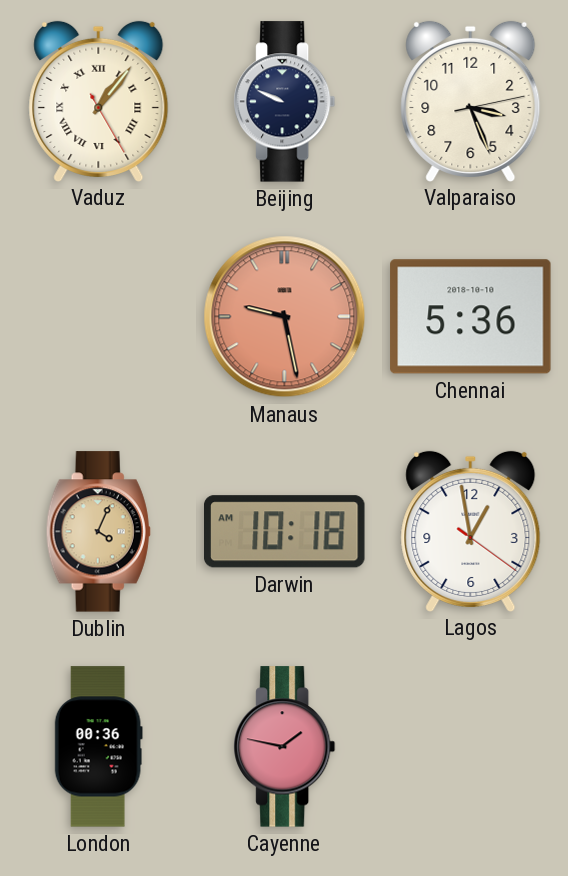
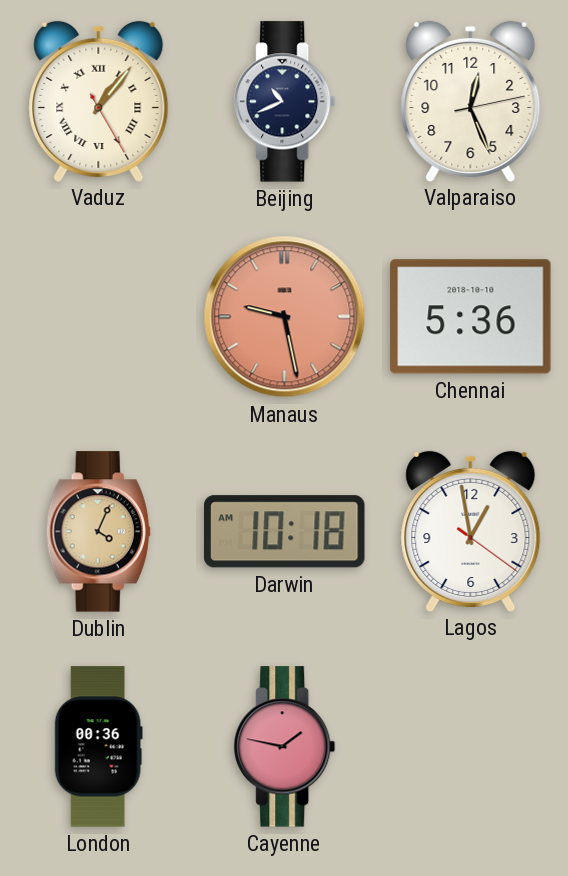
Beijing: 9:49 -> 10:41 (285, 102)
Valparaiso: 3:26 -> 12:26 (471, 101)
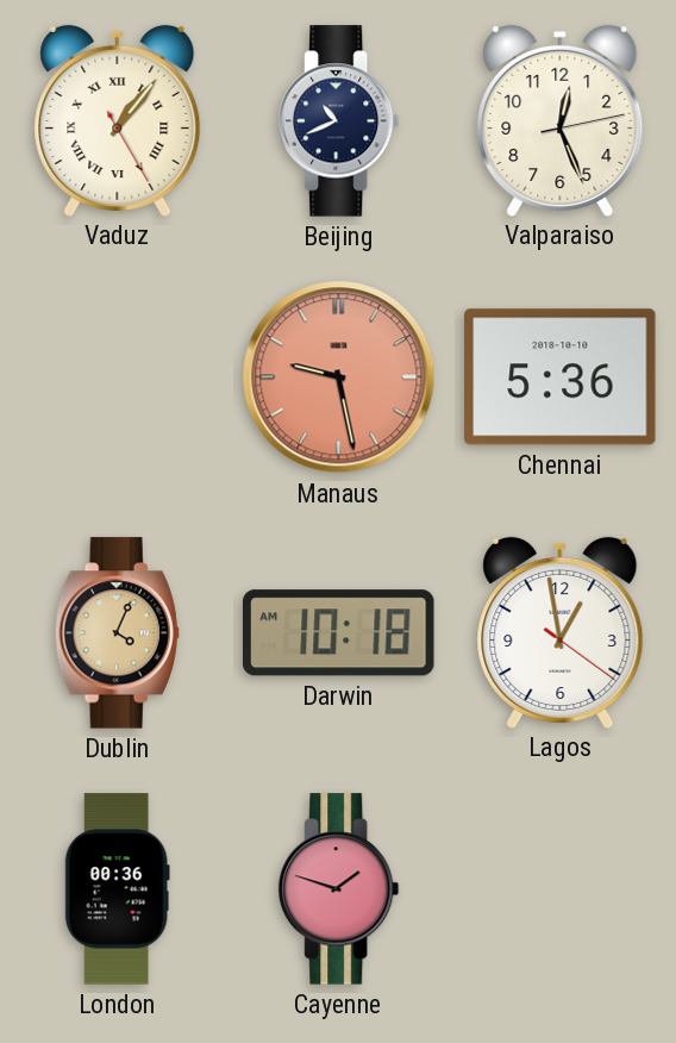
Cayenne: 1:47 -> 1:48 (339, 889)
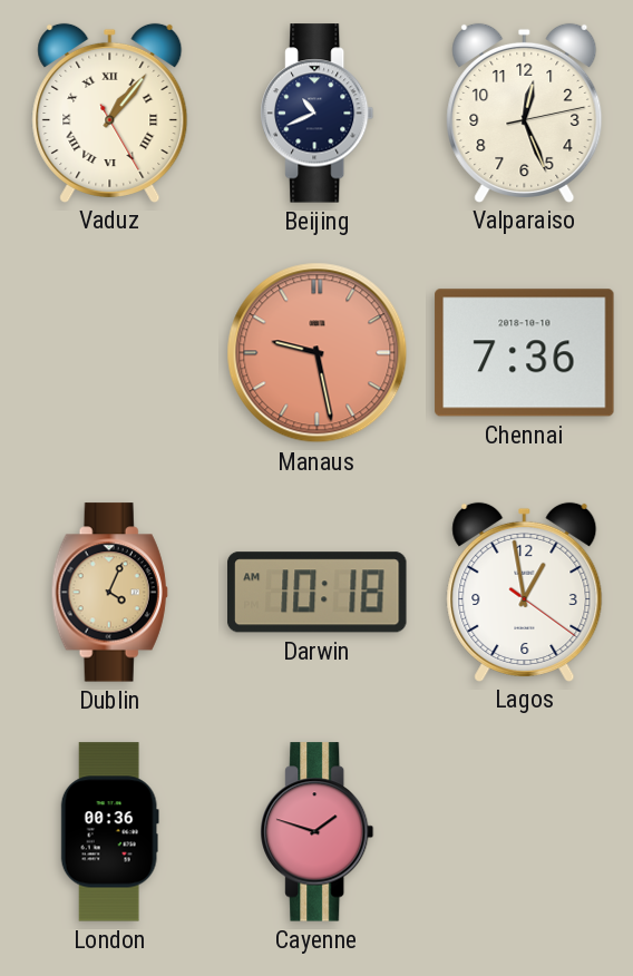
Chennai: 5:36 -> 7:36 (525, 353)
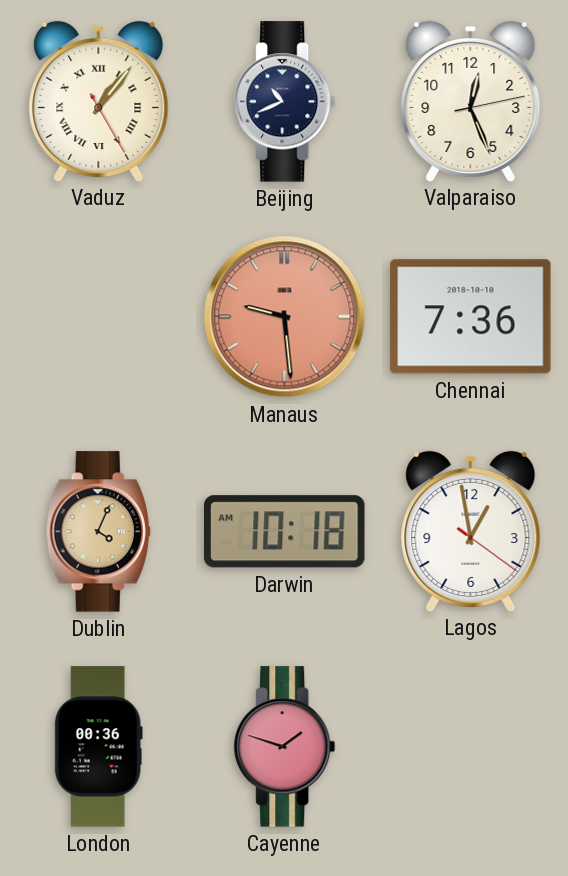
Manaus: 9:28 -> 9:29 (285, 317)
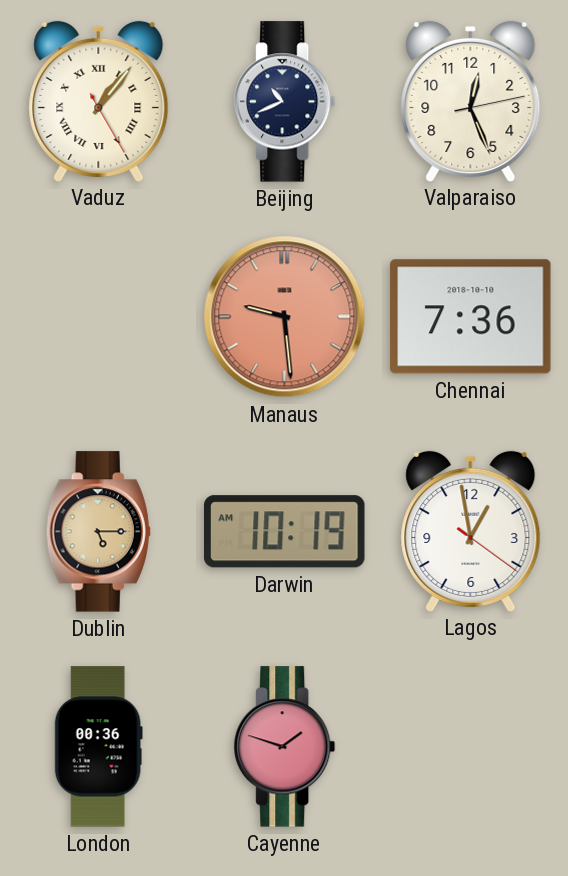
Dublin: 4:04 -> 5:15 (98, 532)
Darwin: 10:18 -> 10:19 (285, 532)
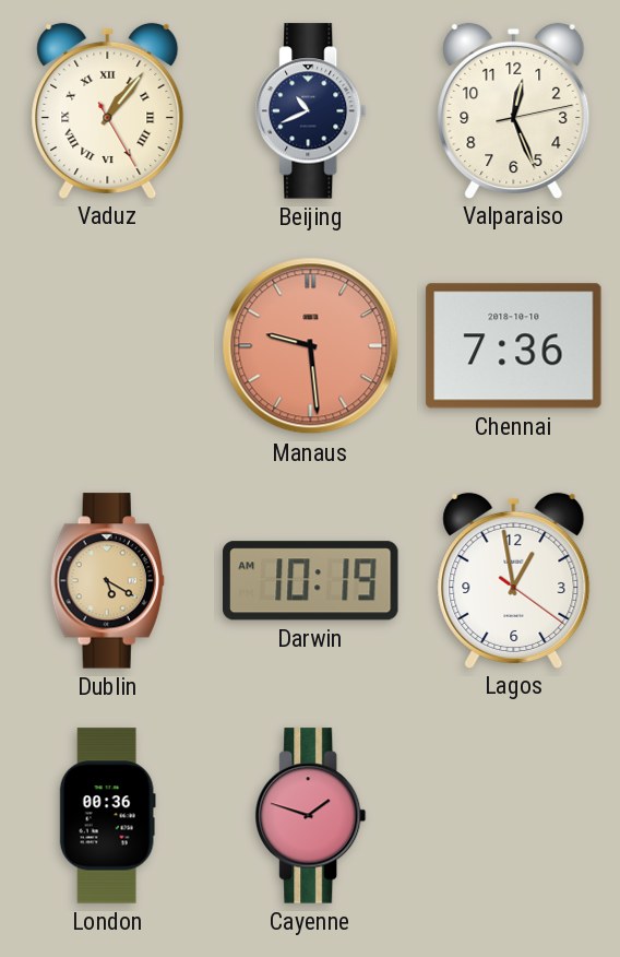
Dublin: 5:15 -> 5:20 (107, 581)
